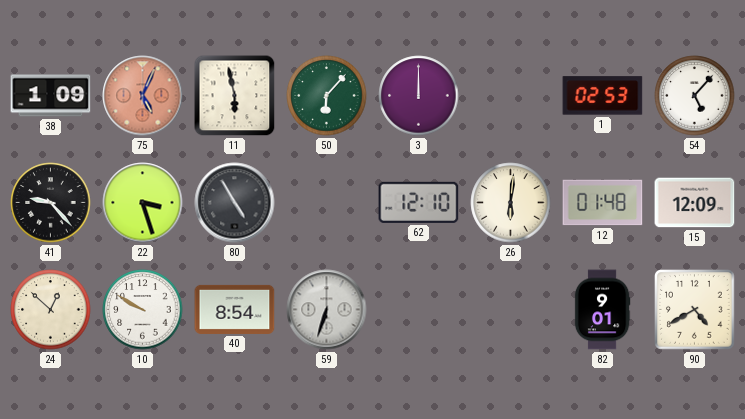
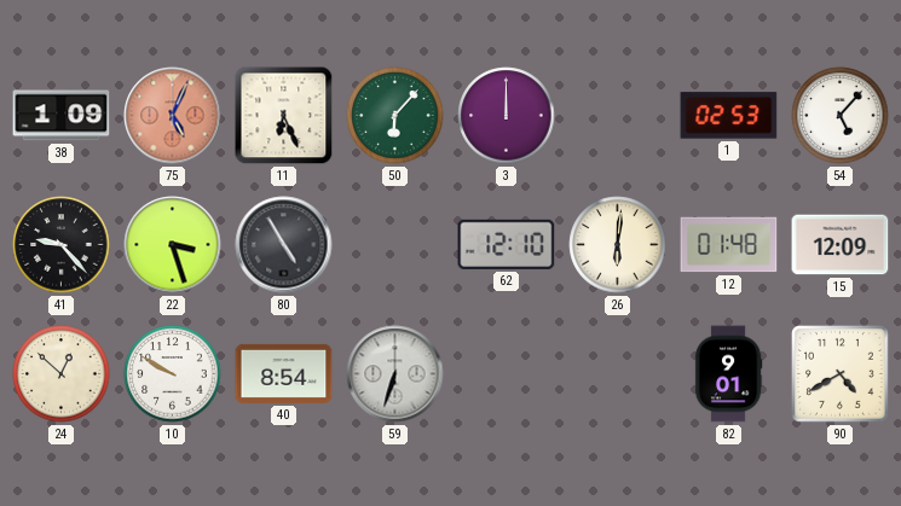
11: 5:58 -> 6:26 (284, 116)
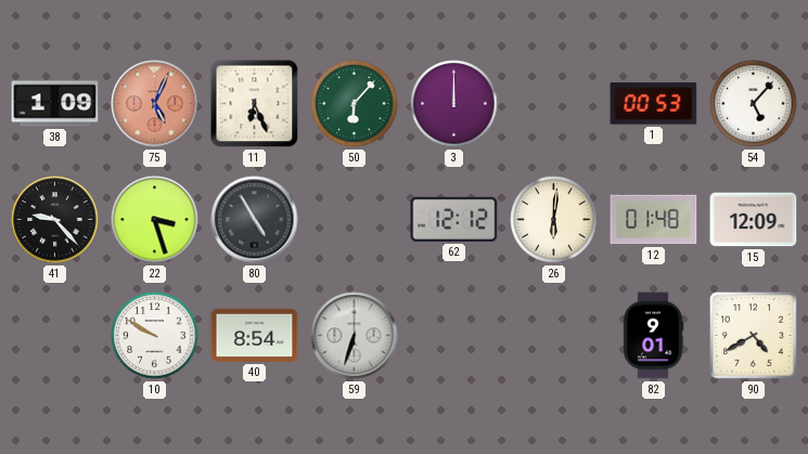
1: 02:53 -> 00:53 (654, 104)
62: 12:10 -> 12:12 (454, 219)
24: 12:52 -> none (62, 374)
